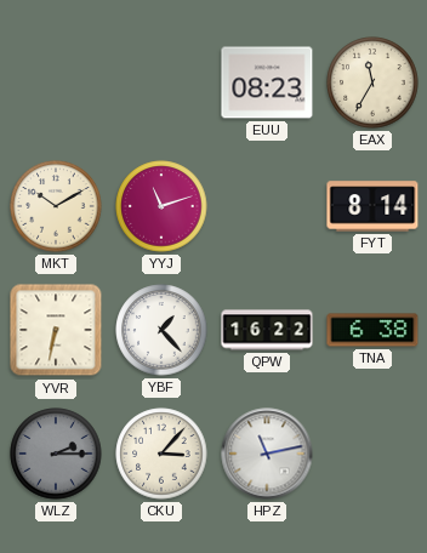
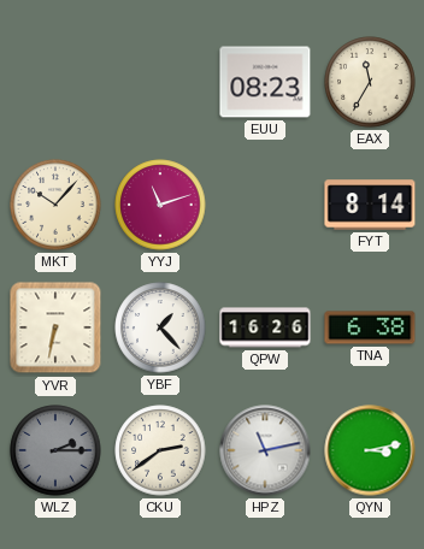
MKT: 10:10 -> 10:07 (55, 205)
QPW: 16:22 -> 16:26 (265, 327)
CKU: 3:07 -> 2:39 (160, 450)
QYN: none -> 3:13 (370, 450)
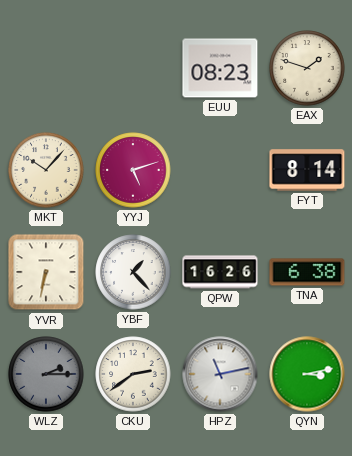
EAX: 11:35 -> 1:48 (307, 68)
YYJ: 11:12 -> 5:12 (133, 170)
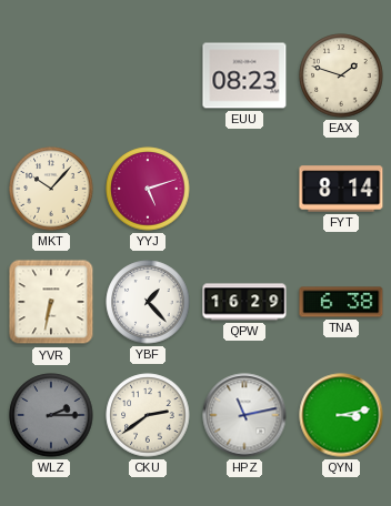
QPW: 16:26 -> 16:29 (244, 302)
